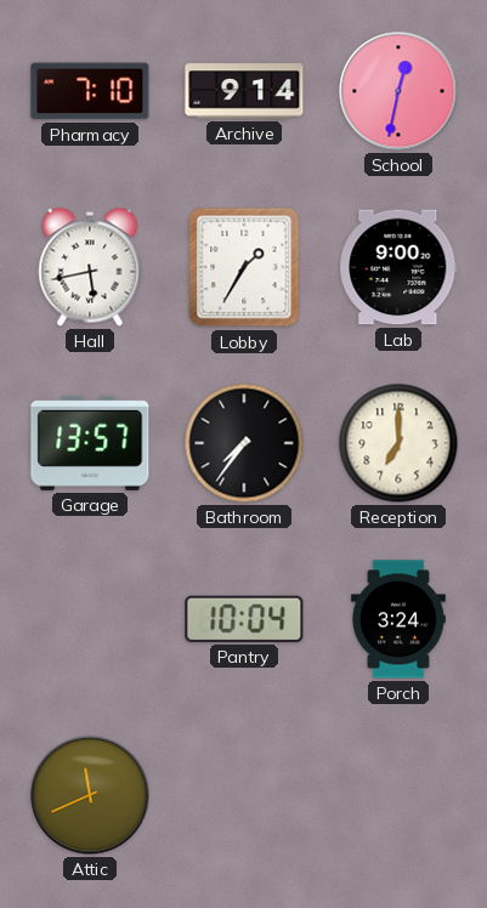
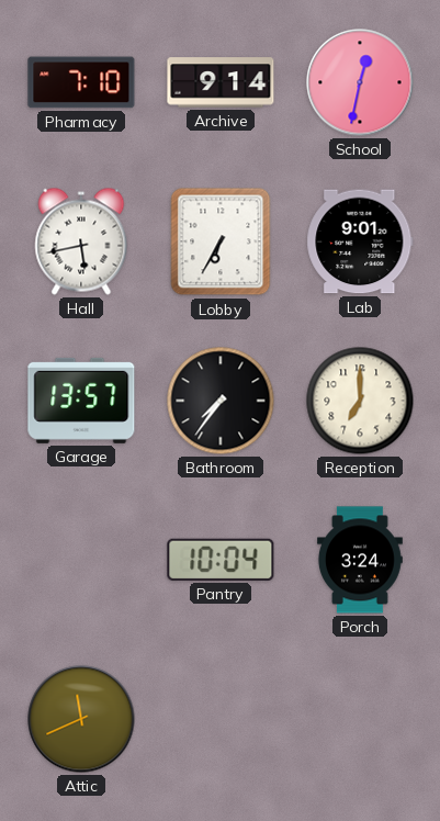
Lobby: 1:35 -> 6:35 (221, 241)
Lab: 9:00 -> 9:01 (360, 241)
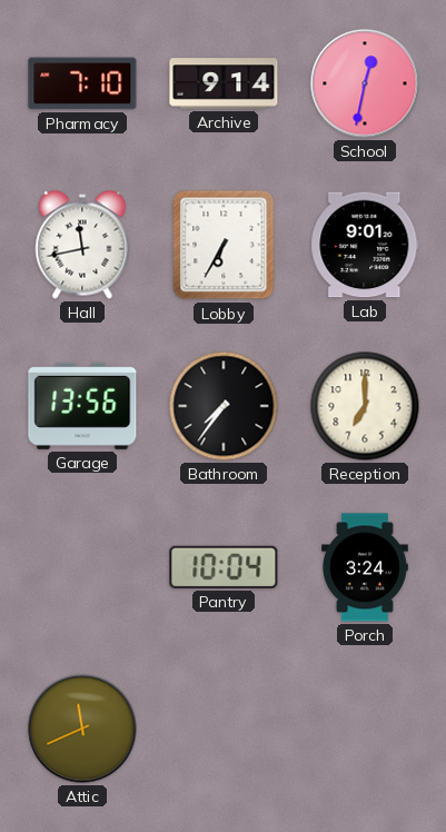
Hall: 5:43 -> 11:43 (82, 245)
Garage: 13:57 -> 13:56 (82, 406)
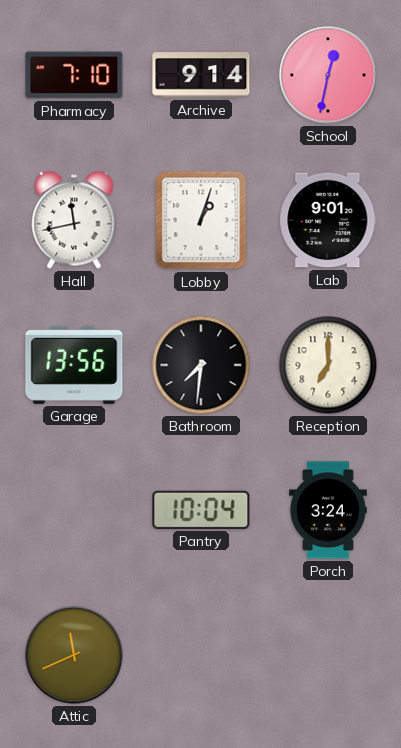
Lobby: 6:35 -> 1:03 (201, 220)
Bathroom: 7:36 -> 7:31 (201, 365)
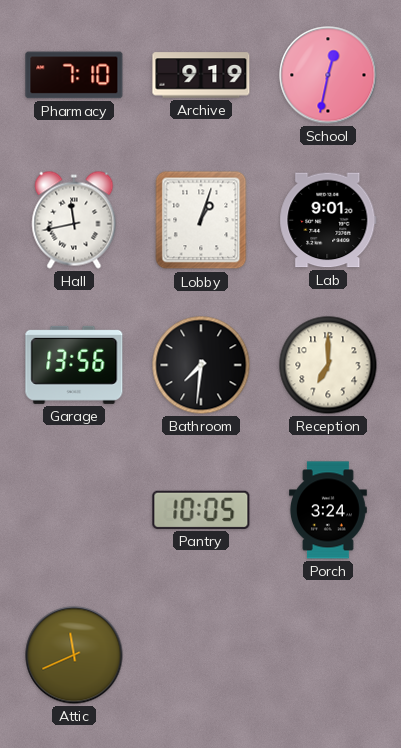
Archive: 9:14 -> 9:19 (201, 75)
Pantry: 10:04 -> 10:05 (201, 510)
